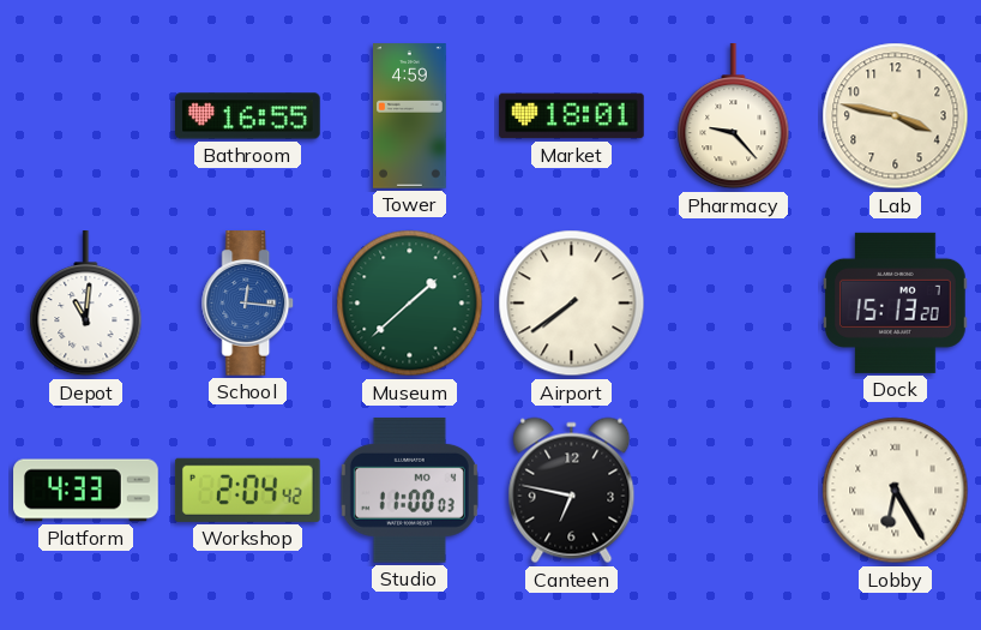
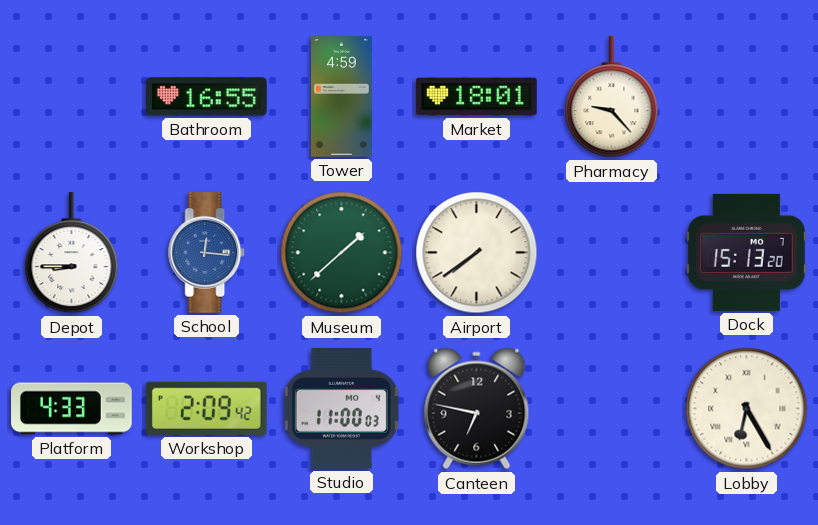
Lab: 3:47 -> none (896, 116)
Depot: 11:01 -> 8:45 (72, 254)
Workshop: 2:04 -> 2:09 (206, 408)
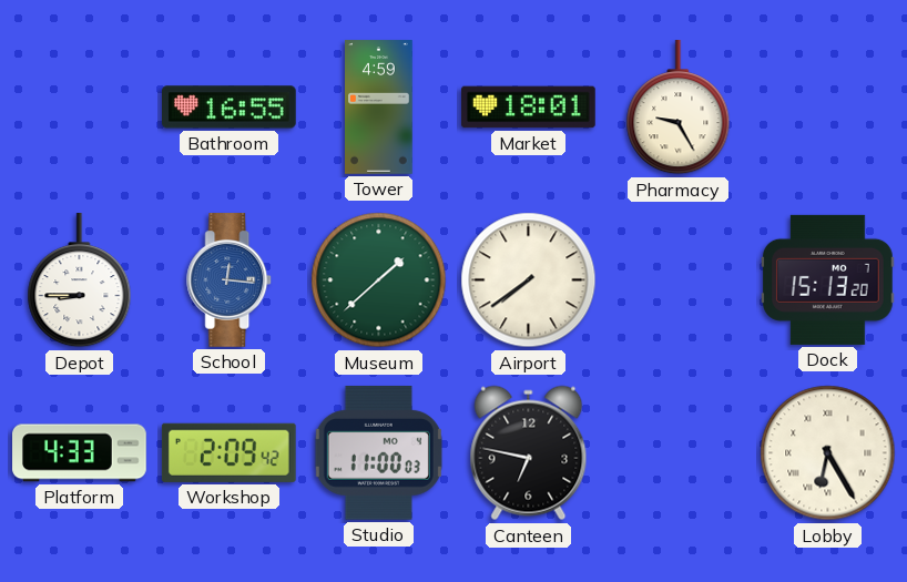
Pharmacy: 9:23 -> 9:25 (679, 109)
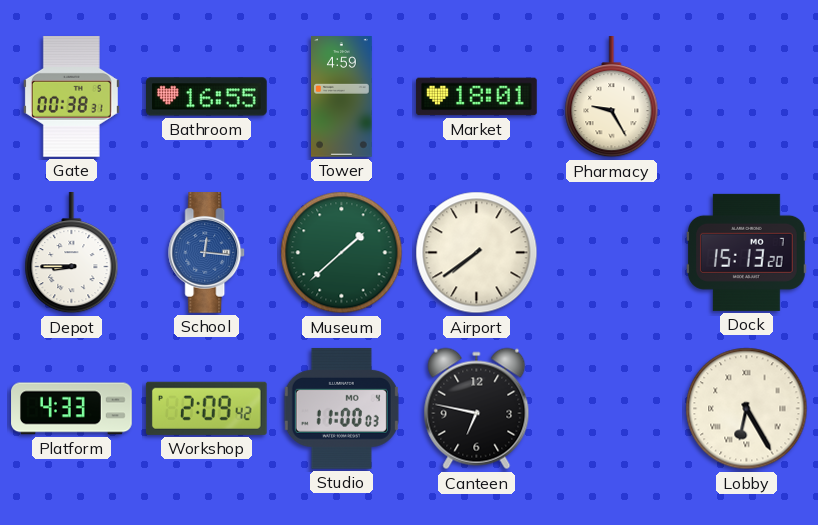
Gate: none -> 00:38 (71, 97)
